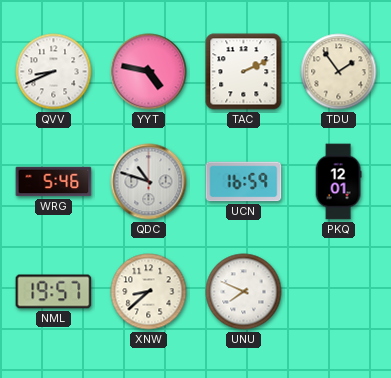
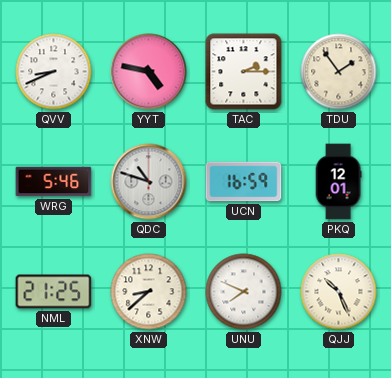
TAC: 2:11 -> 2:15 (244, 72)
NML: 19:57 -> 21:25 (54, 292)
QJJ: none -> 10:26 (339, 292)
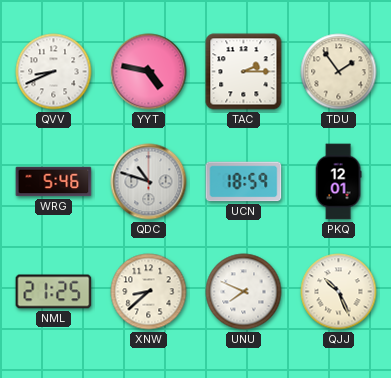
UCN: 16:59 -> 18:59 (244, 182)
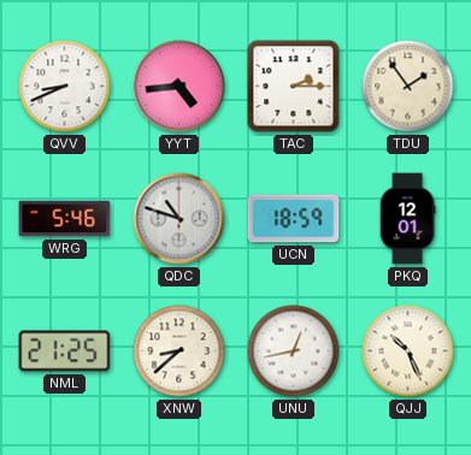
YYT: 4:47 -> 4:44 (179, 87)
UNU: 7:49 -> 12:43 (294, 351)
